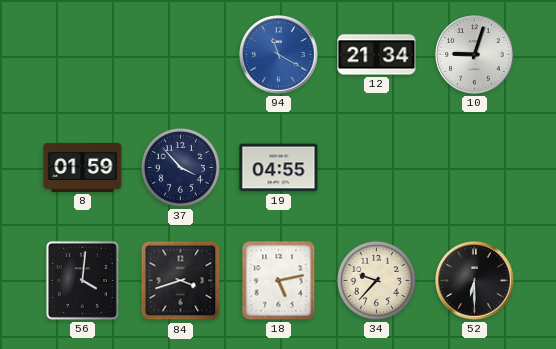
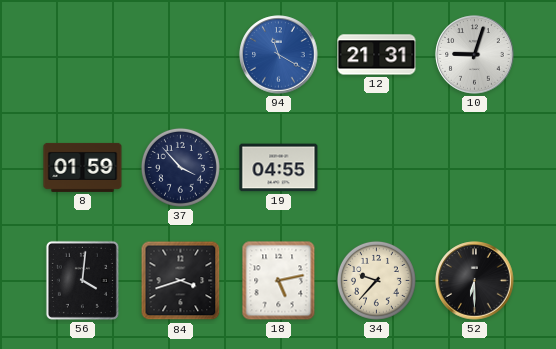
12: 21:34 -> 21:31 (377, 55)
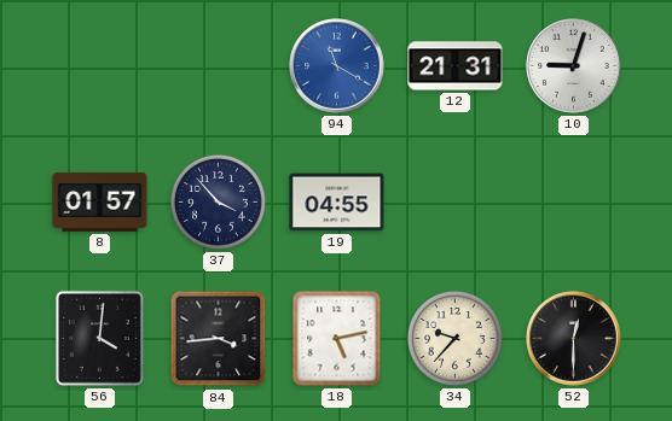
8: 01:59 -> 01:57 (100, 201)
84: 3:42 -> 3:44 (219, 339)
52: 6:30 -> 12:30 (574, 339)
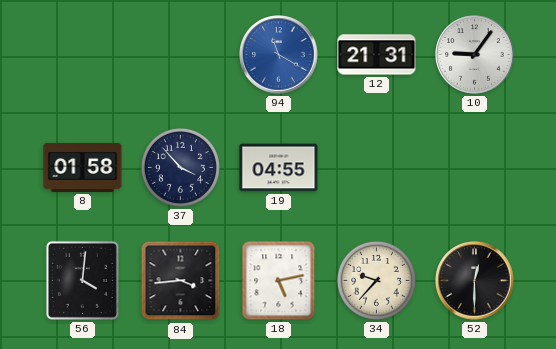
10: 9:03 -> 9:06 (475, 55)
8: 01:57 -> 01:58 (83, 167)
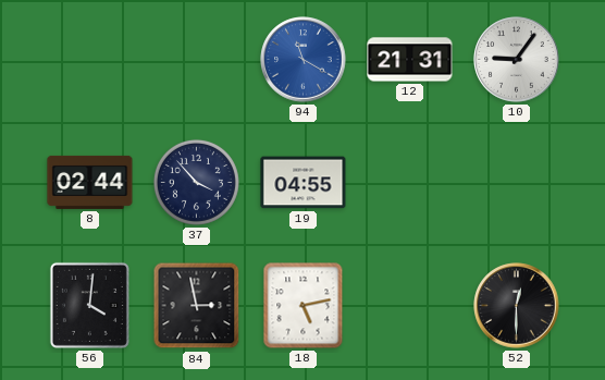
8: 01:58 -> 02:44 (90, 182)
84: 3:44 -> 2:58 (197, 306)
34: 9:37 -> none (376, 280)
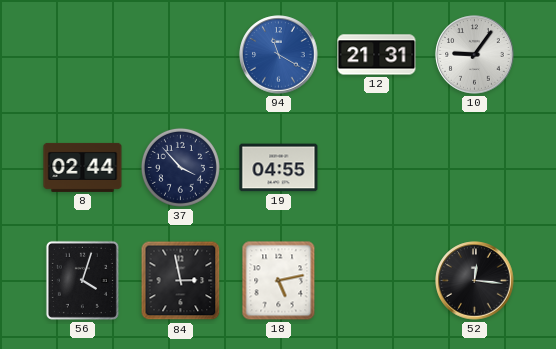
56: 4:01 -> 4:03 (82, 280)
52: 12:30 -> 12:16 (475, 281)
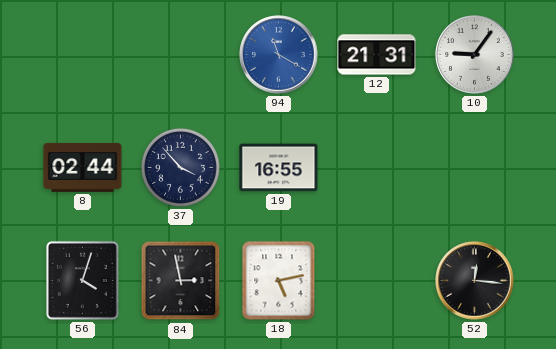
19: 04:55 -> 16:55 (279, 168)
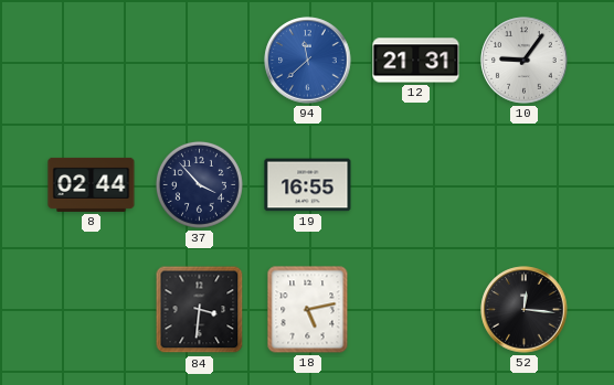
94: 11:20 -> 11:38 (308, 61)
56: 4:03 -> none (82, 280)
84: 2:58 -> 3:31 (200, 310)
